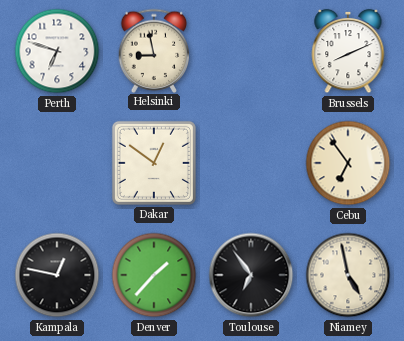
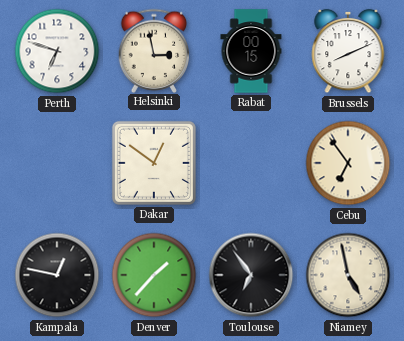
Helsinki: 8:58 -> 2:58 (154, 50)
Rabat: none -> 00:15 (251, 51)
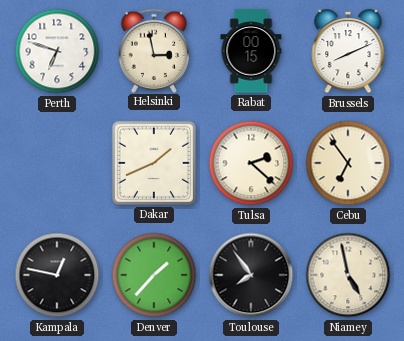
Dakar: 12:51 -> 1:41 (154, 163)
Tulsa: none -> 2:22 (251, 163)
Toulouse: 6:54 -> 7:54 (251, 275)
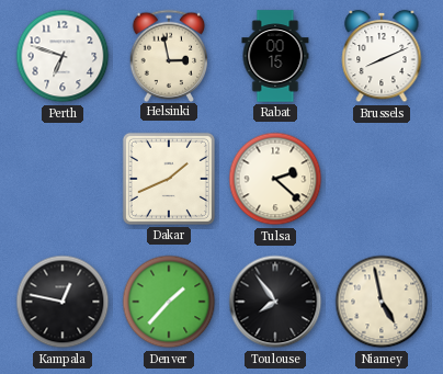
Cebu: 6:54 -> none (348, 163)
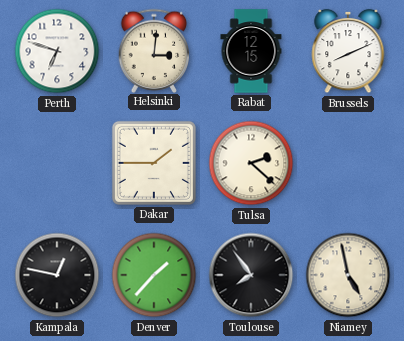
Helsinki: 2:58 -> 3:01 (154, 50)
Rabat: 00:15 -> 12:15 (251, 51)
Dakar: 1:41 -> 1:45 (154, 163)
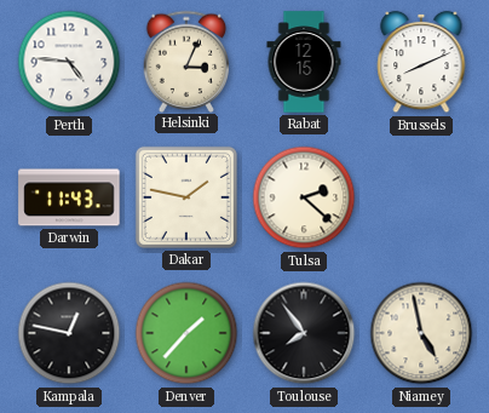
Perth: 6:48 -> 4:46 (69, 62)
Helsinki: 3:01 -> 3:04 (186, 61)
Darwin: none -> 11:43 (69, 197)
Dakar: 1:45 -> 1:47 (186, 197)
